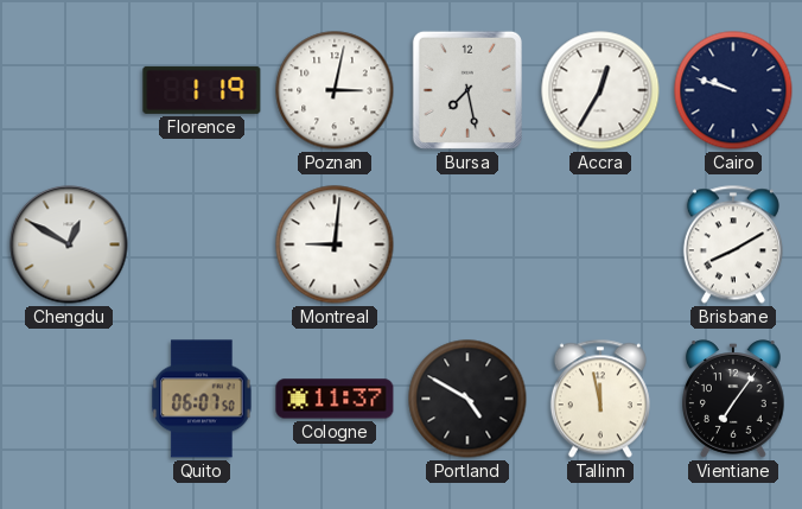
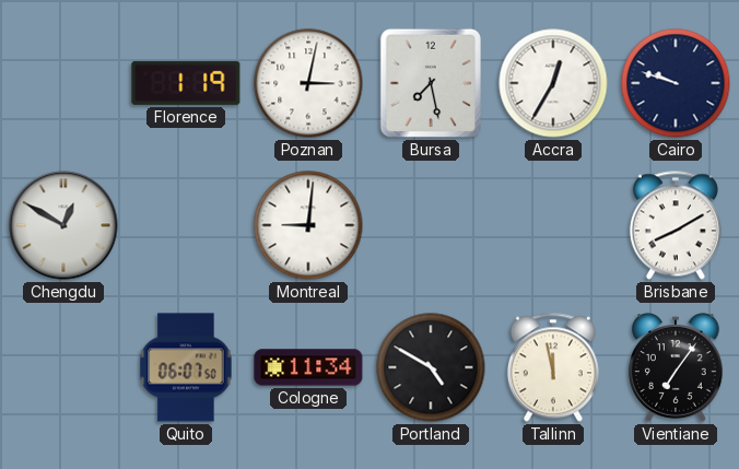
Cologne: 11:37 -> 11:34 (308, 367)
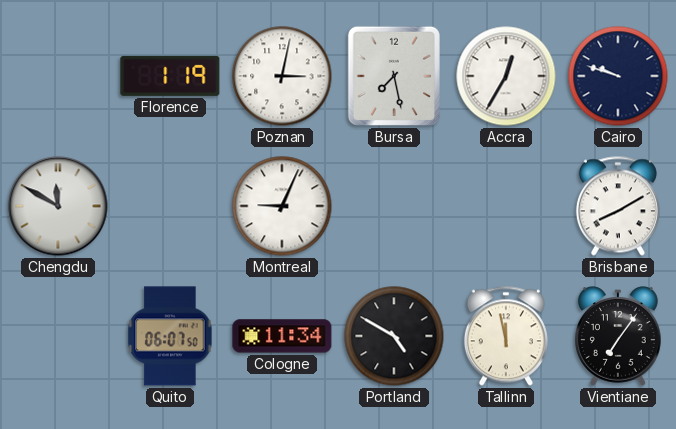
Chengdu: 12:50 -> 11:50 (58, 206)
Montreal: 9:01 -> 9:04 (282, 206)
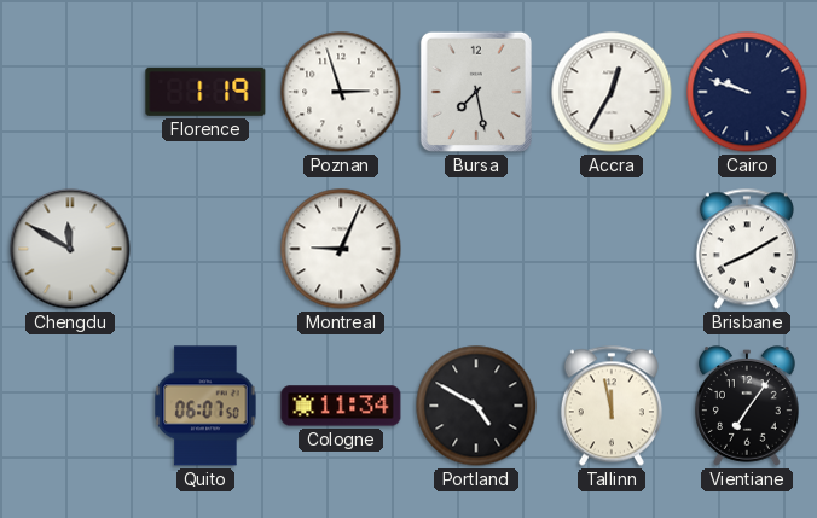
Poznan: 3:02 -> 2:57 (341, 92)
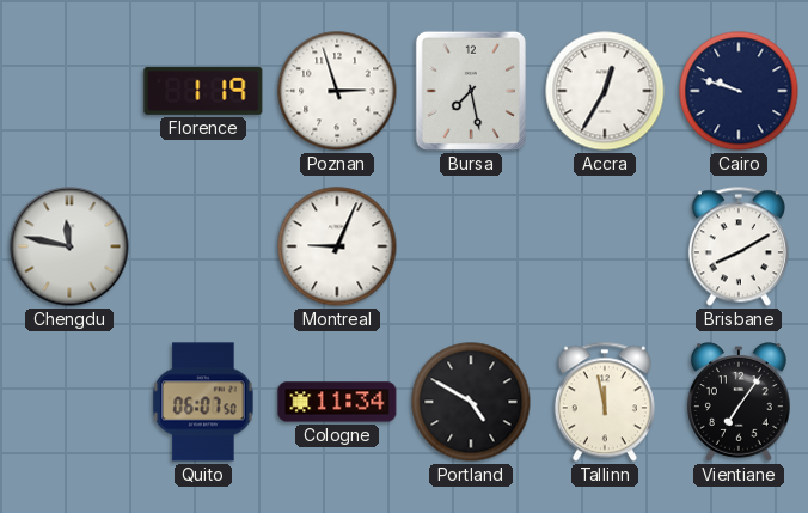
Chengdu: 11:50 -> 11:47 (69, 246)
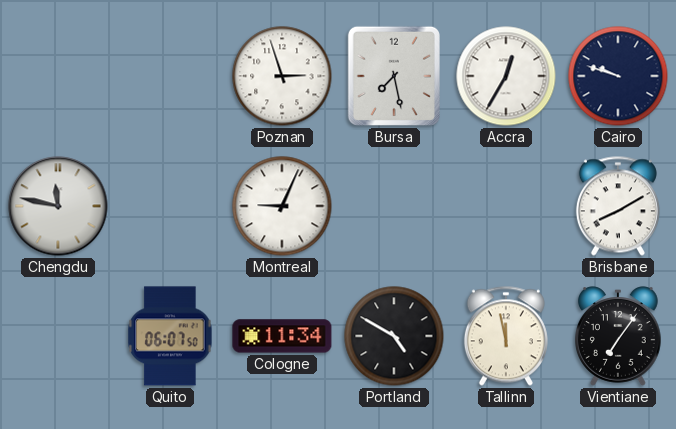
Florence: 1:19 -> none (203, 91)
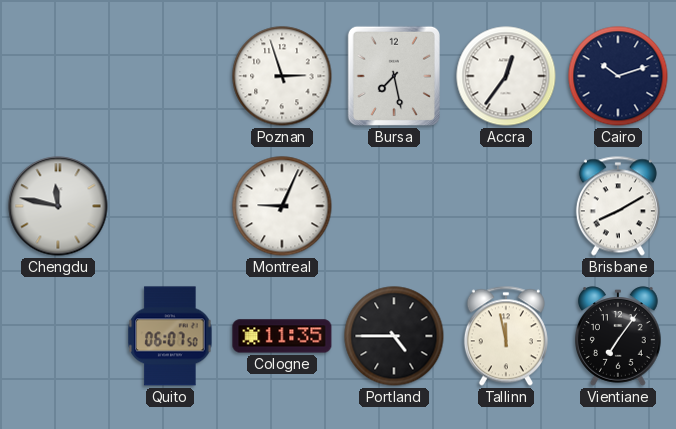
Accra: 12:35 -> 12:36 (506, 76)
Cairo: 9:48 -> 10:12 (618, 76)
Cologne: 11:34 -> 11:35 (282, 336)
Portland: 4:50 -> 4:45 (394, 336)
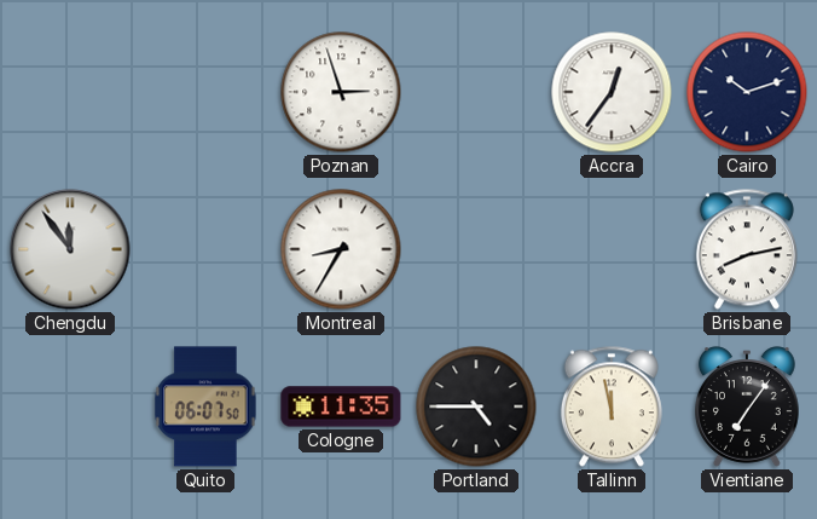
Bursa: 7:28 -> none (394, 76)
Chengdu: 11:47 -> 11:54 (70, 249)
Montreal: 9:04 -> 8:35 (341, 249)
Brisbane: 8:10 -> 8:13 (747, 249)
